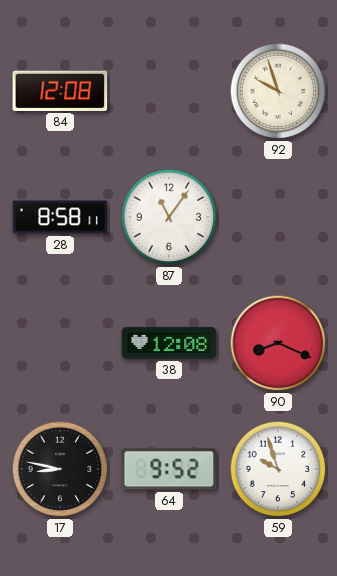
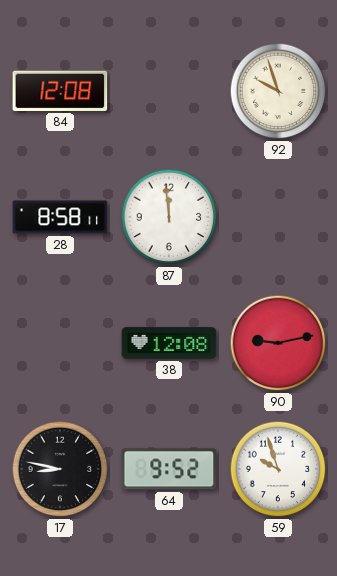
87: 11:06 -> 11:59 (169, 217)
90: 8:19 -> 9:13 (278, 343)
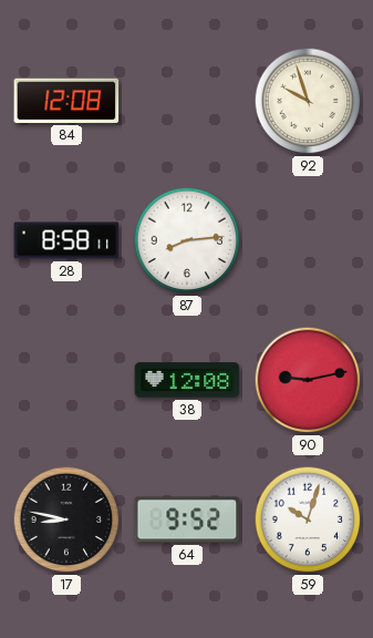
87: 11:59 -> 8:14 (187, 240)
59: 9:57 -> 10:03 (308, 519)
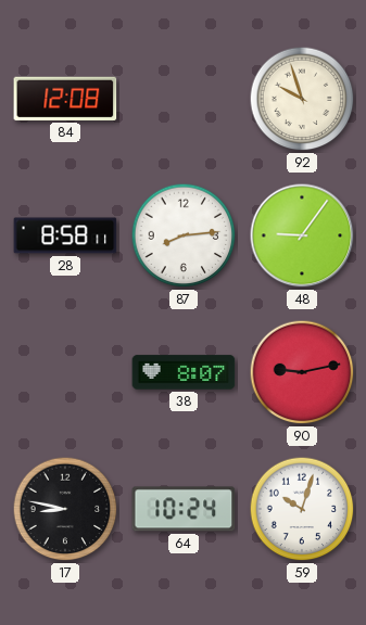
48: none -> 9:06 (302, 235)
38: 12:08 -> 8:07 (184, 372)
64: 9:52 -> 10:24 (184, 509)
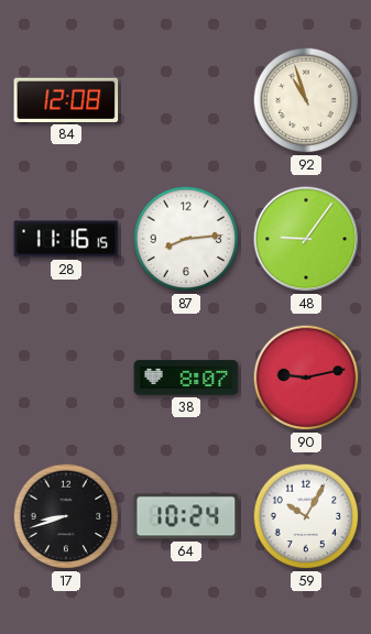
92: 9:57 -> 10:57 (306, 100)
28: 8:58 -> 11:16 (66, 239)
17: 8:47 -> 8:42 (66, 516)
59: 10:03 -> 10:05 (306, 516)
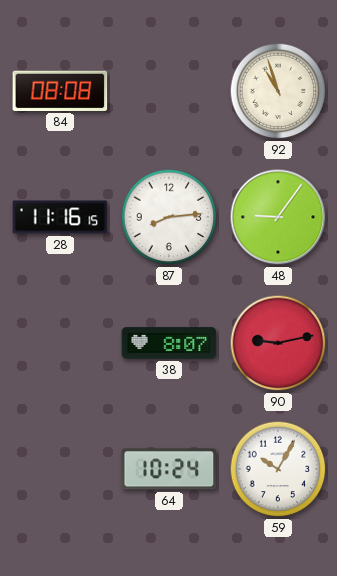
84: 12:08 -> 08:08 (60, 91)
17: 8:42 -> none (66, 516)
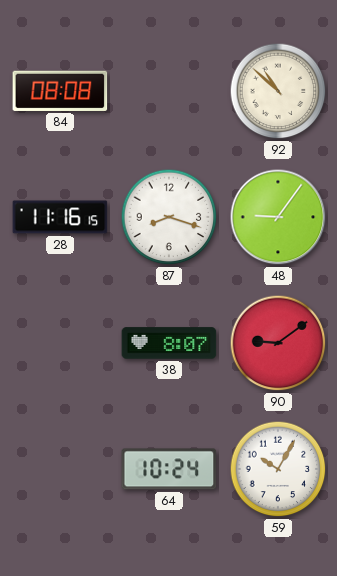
92: 10:57 -> 10:52 (278, 91)
87: 8:14 -> 8:18 (169, 217)
90: 9:13 -> 9:09 (278, 343)
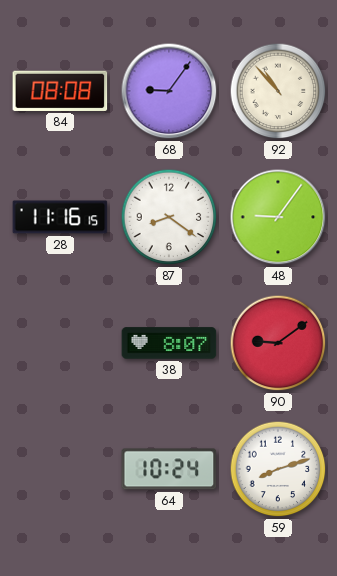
68: none -> 9:06 (169, 91)
92: 10:52 -> 10:53 (278, 91)
87: 8:18 -> 8:21 (169, 217)
59: 10:05 -> 8:12 (278, 469)
